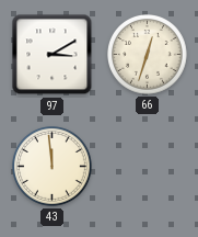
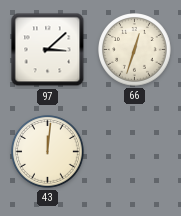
97: 3:10 -> 3:08 (48, 50)
43: 11:59 -> 12:01 (48, 152)
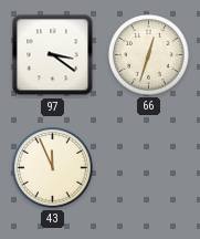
97: 3:08 -> 3:21 (53, 55)
43: 12:01 -> 11:56 (53, 168)
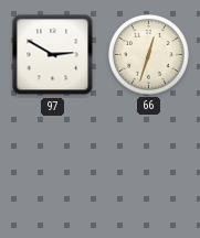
97: 3:21 -> 2:50 (53, 55)
43: 11:56 -> none (53, 168)
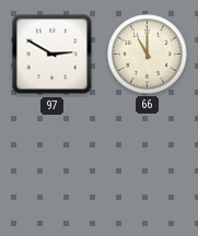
66: 12:33 -> 11:00 (148, 55)
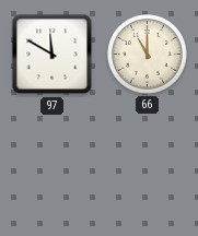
97: 2:50 -> 11:50 (53, 55)
